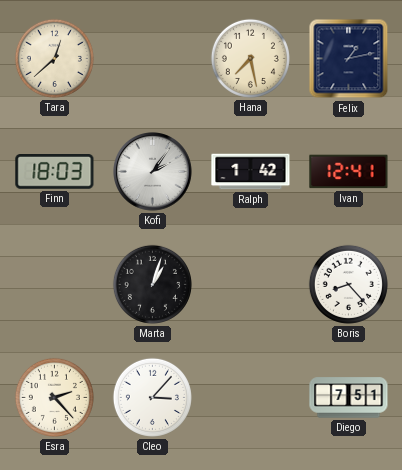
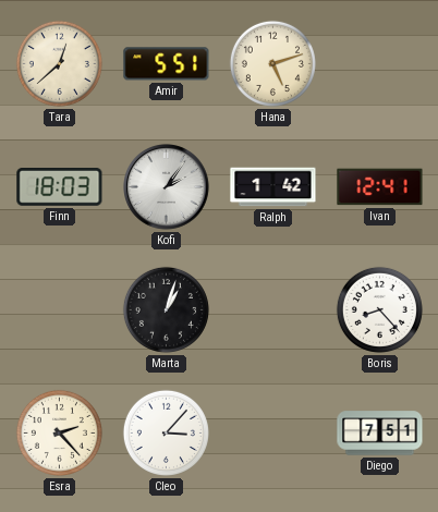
Amir: none -> 5:51 (167, 64)
Hana: 7:28 -> 5:12 (272, 63)
Felix: 1:13 -> none (349, 59)
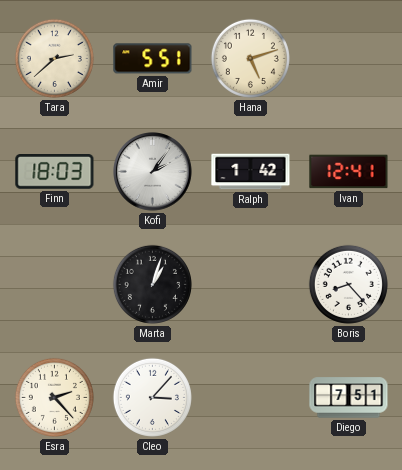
Tara: 12:38 -> 2:38 (54, 58)
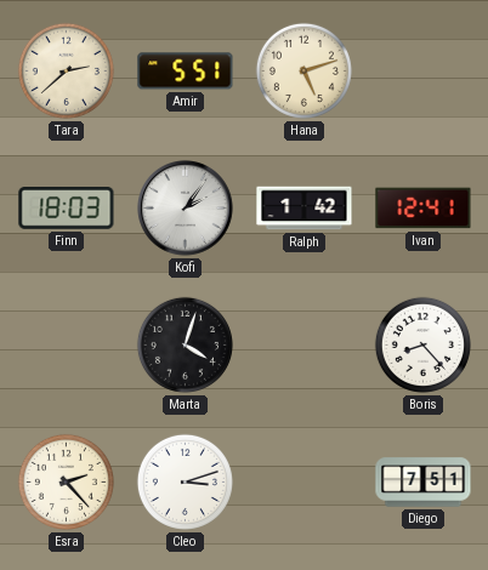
Marta: 1:03 -> 4:03 (185, 344)
Cleo: 3:07 -> 3:12 (185, 481)
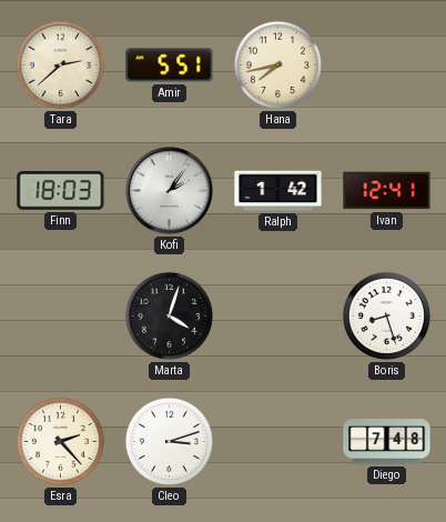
Hana: 5:12 -> 7:43 (277, 64)
Boris: 8:23 -> 8:27 (386, 315)
Diego: 7:51 -> 7:48 (387, 442)
